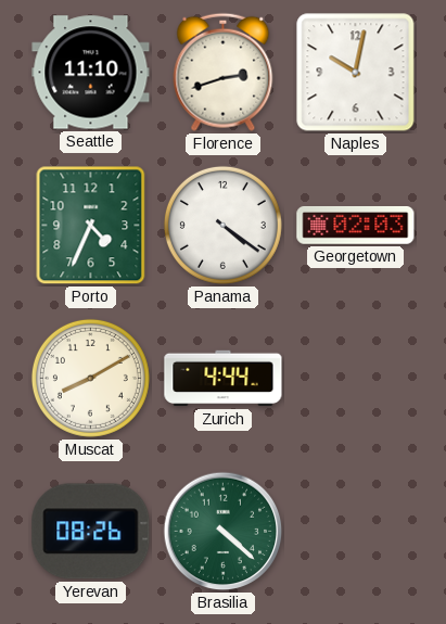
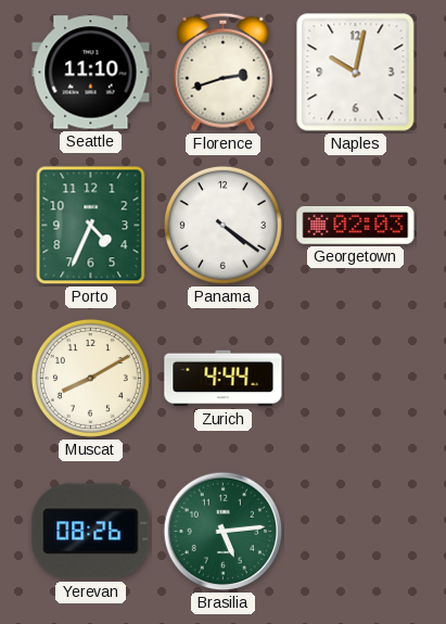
Brasilia: 4:22 -> 5:14 (224, 532)
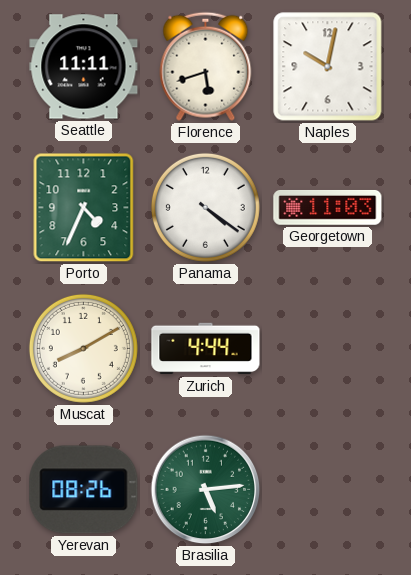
Seattle: 11:10 -> 11:11 (84, 67)
Florence: 2:42 -> 5:42 (206, 66)
Georgetown: 02:03 -> 11:03 (328, 208)
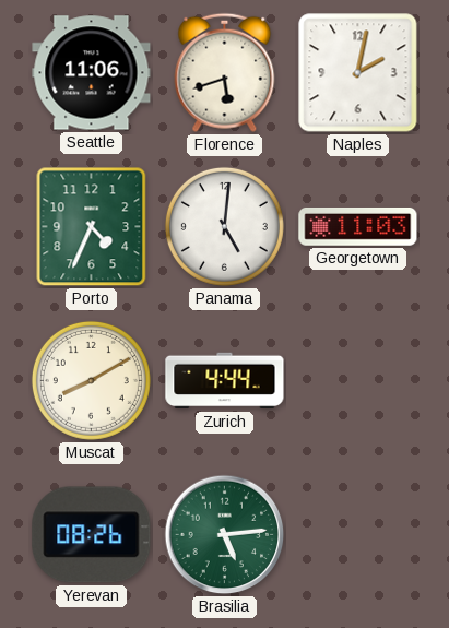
Seattle: 11:11 -> 11:06 (92, 73)
Naples: 10:02 -> 2:02 (358, 73)
Panama: 4:21 -> 5:01 (224, 226)
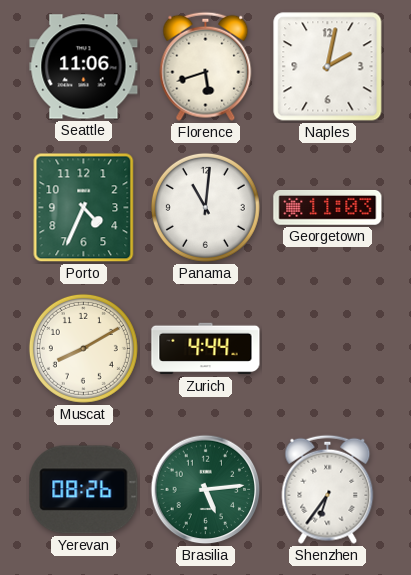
Panama: 5:01 -> 11:01 (205, 207)
Shenzhen: none -> 6:36 (328, 489)
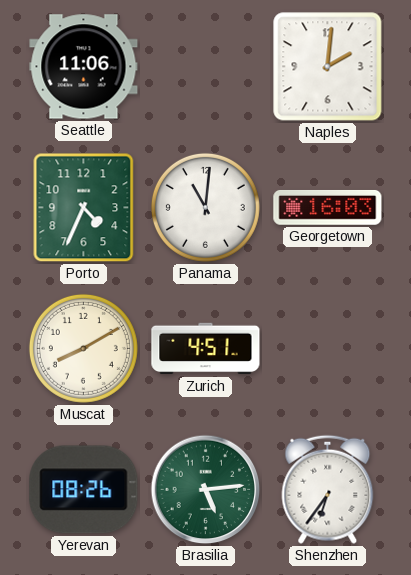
Florence: 5:42 -> none (206, 66)
Naples: 2:02 -> 2:01 (328, 67)
Georgetown: 11:03 -> 16:03 (328, 208)
Zurich: 4:44 -> 4:51 (206, 349)
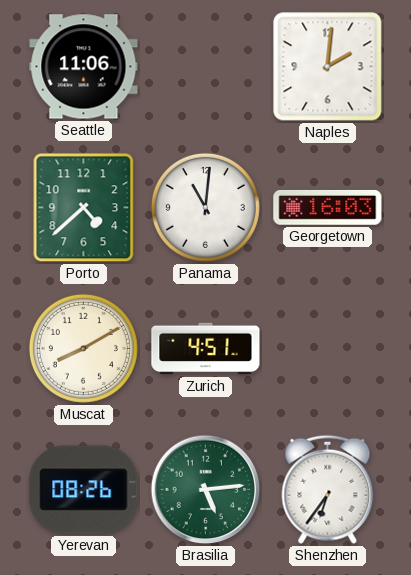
Porto: 4:34 -> 4:38 (84, 208)
